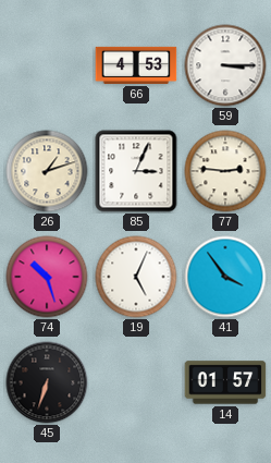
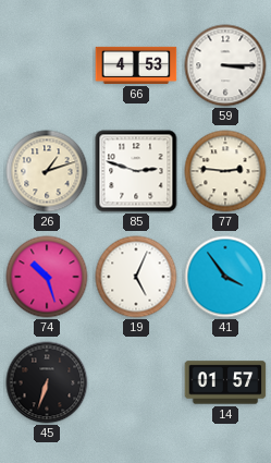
85: 3:04 -> 2:48 (136, 171)
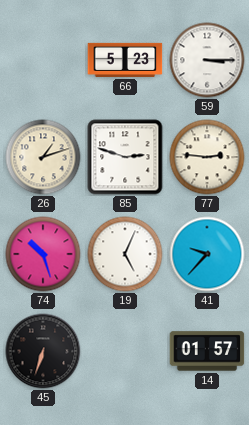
66: 4:53 -> 5:23 (125, 60)
41: 3:54 -> 9:37 (207, 254)
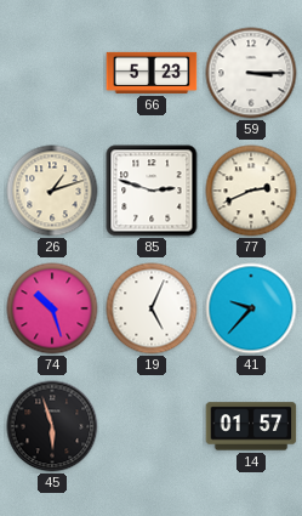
77: 2:46 -> 2:41 (251, 191)
45: 6:33 -> 5:57 (52, 426)
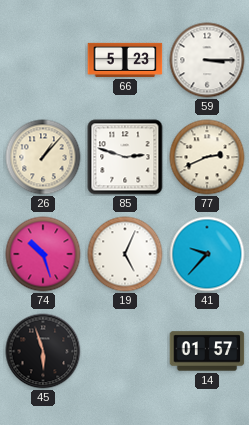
26: 1:12 -> 1:07 (43, 157)
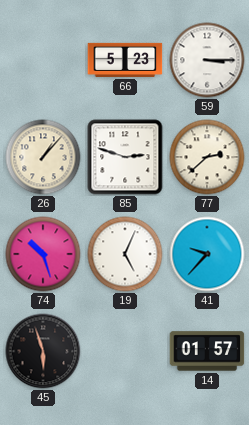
77: 2:41 -> 2:38 (207, 157)
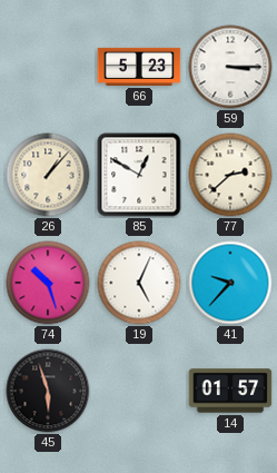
85: 2:48 -> 12:50 (139, 175)
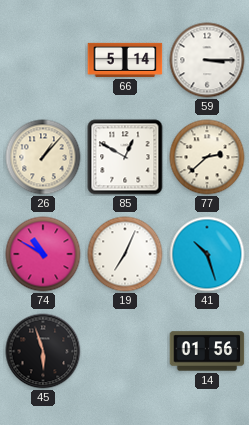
66: 5:23 -> 5:14 (125, 60)
74: 10:27 -> 10:50 (43, 254)
19: 5:04 -> 7:04 (125, 254)
41: 9:37 -> 10:27 (207, 254)
14: 01:57 -> 01:56 (207, 351)
